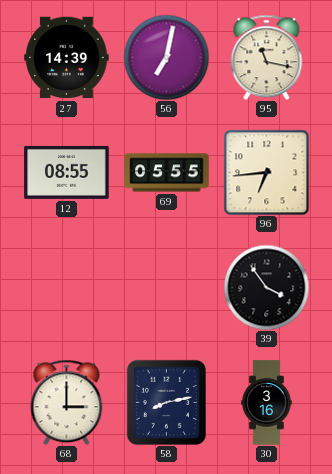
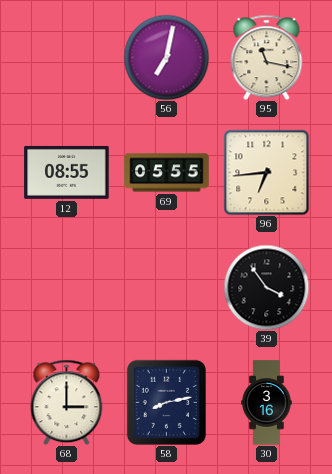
27: 14:39 -> none (67, 58)
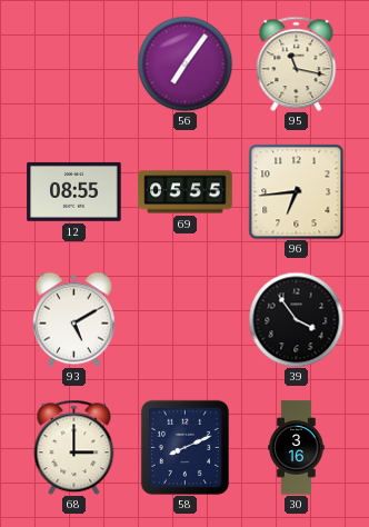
56: 7:02 -> 7:06 (184, 63)
93: none -> 5:10 (73, 319)
58: 8:13 -> 8:11 (184, 447)
